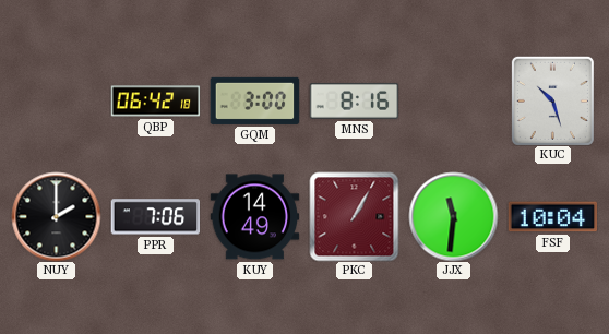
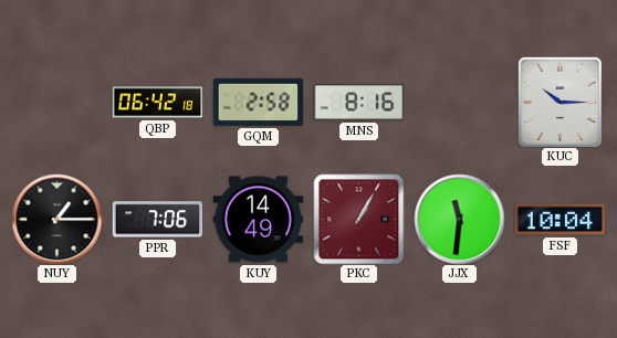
GQM: 3:00 -> 2:58 (258, 102)
KUC: 10:27 -> 10:15 (560, 102)
NUY: 2:00 -> 1:15 (56, 219)
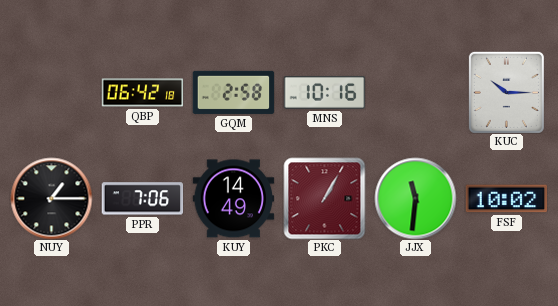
MNS: 8:16 -> 10:16 (324, 93)
FSF: 10:04 -> 10:02 (506, 199)
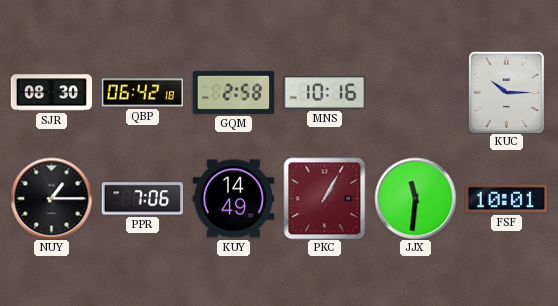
SJR: none -> 08:30 (51, 93)
FSF: 10:02 -> 10:01 (506, 199)
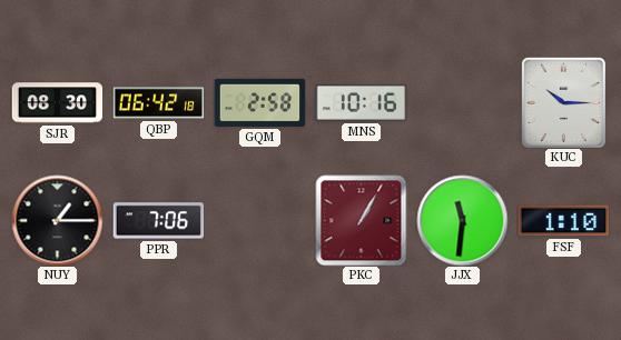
KUY: 14:49 -> none (233, 199)
FSF: 10:01 -> 1:10 (563, 221)
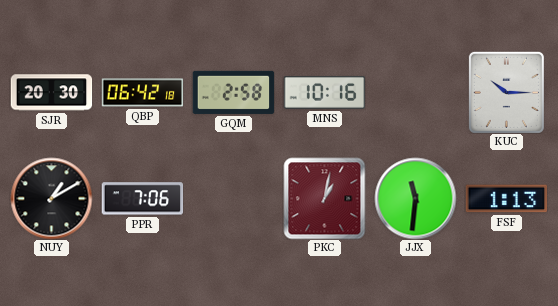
SJR: 08:30 -> 20:30 (51, 93)
NUY: 1:15 -> 1:10 (51, 198)
PKC: 1:05 -> 1:02 (324, 198)
FSF: 1:10 -> 1:13 (506, 199)
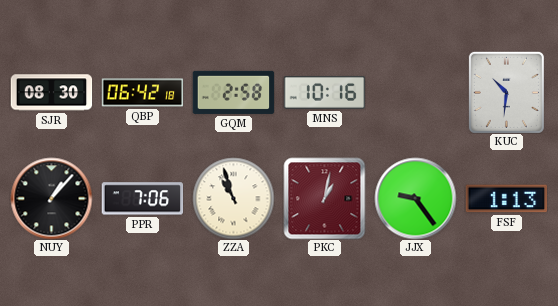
SJR: 20:30 -> 08:30 (51, 93)
KUC: 10:15 -> 10:31 (506, 92)
NUY: 1:10 -> 1:07 (51, 198)
ZZA: none -> 10:57 (233, 198)
JJX: 11:31 -> 9:24 (415, 198)
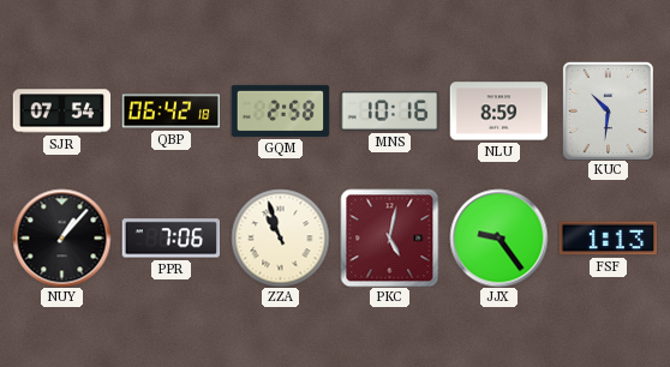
SJR: 08:30 -> 07:54 (61, 112)
NLU: none -> 8:59 (498, 112)
PKC: 1:02 -> 5:02 (389, 237)
